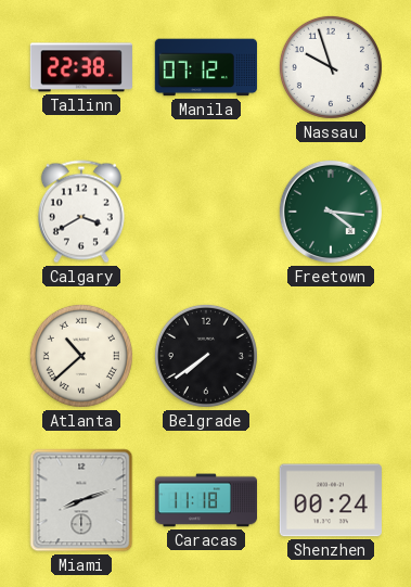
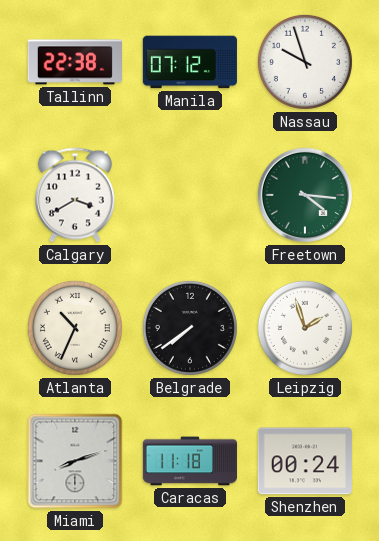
Atlanta: 10:38 -> 10:34 (75, 328)
Leipzig: none -> 1:57 (305, 328)
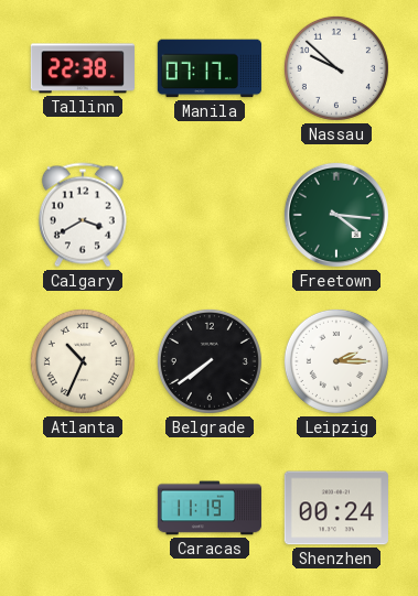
Manila: 07:12 -> 07:17 (208, 68)
Nassau: 9:57 -> 9:52 (336, 68)
Leipzig: 1:57 -> 2:15 (336, 361)
Miami: 8:12 -> none (75, 461)
Caracas: 11:18 -> 11:19 (208, 508)
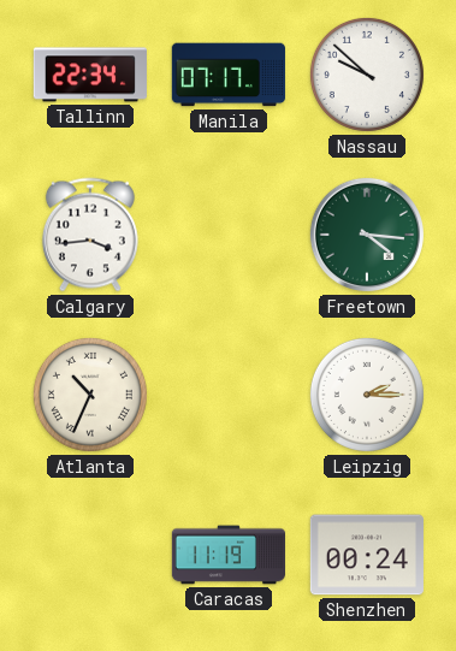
Tallinn: 22:38 -> 22:34 (90, 75)
Calgary: 3:40 -> 3:44 (90, 235)
Belgrade: 7:39 -> none (210, 361)
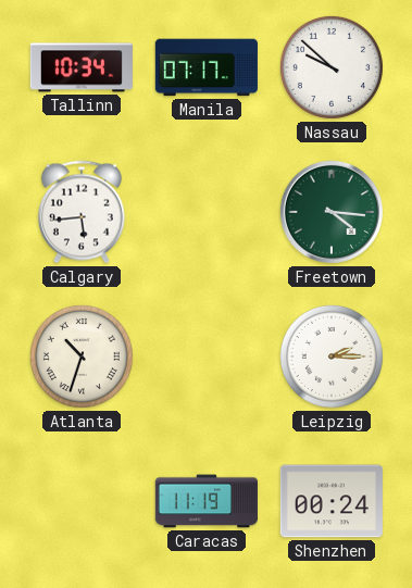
Tallinn: 22:34 -> 10:34 (82, 67)
Calgary: 3:44 -> 5:44 (82, 212)
Atlanta: 10:34 -> 10:33 (82, 356)
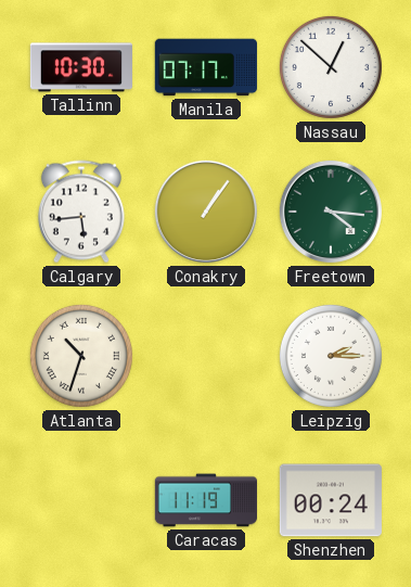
Tallinn: 10:34 -> 10:30 (81, 67)
Nassau: 9:52 -> 12:52 (331, 67)
Conakry: none -> 1:06 (206, 212)
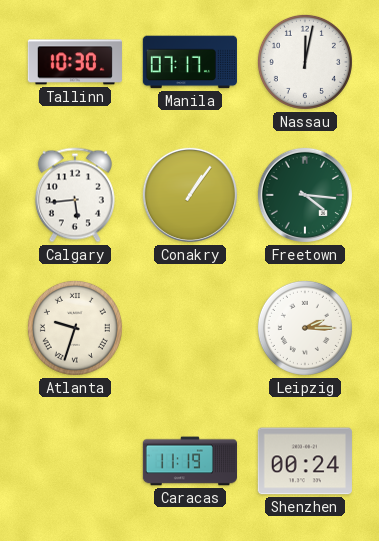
Nassau: 12:52 -> 12:02 (305, 62)
Atlanta: 10:33 -> 9:33 (75, 328)
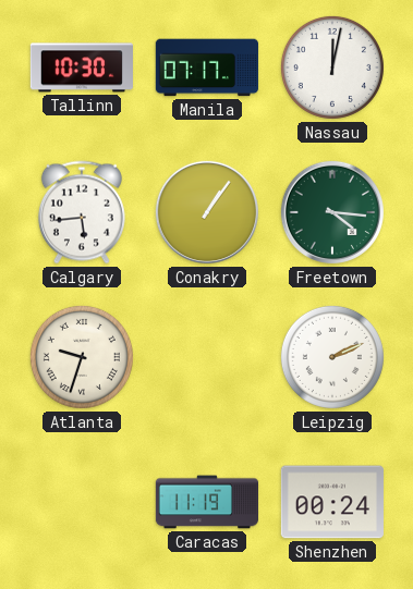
Leipzig: 2:15 -> 2:11 (332, 357)
